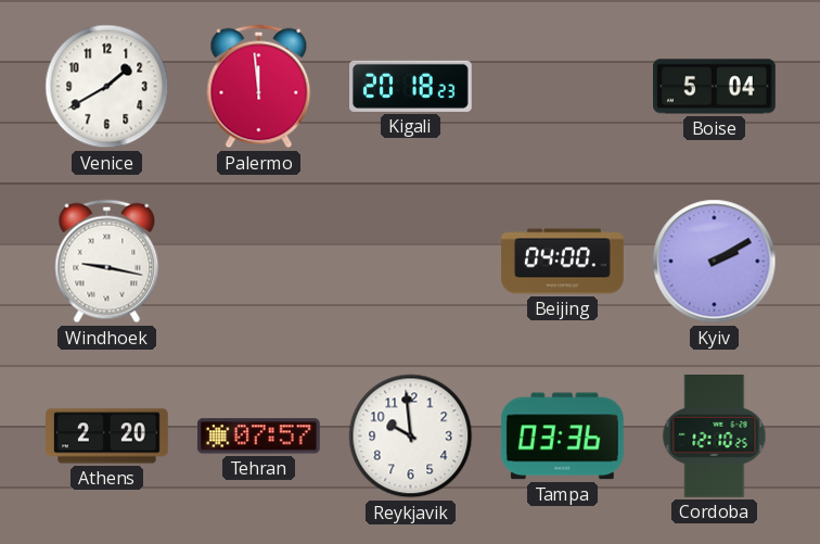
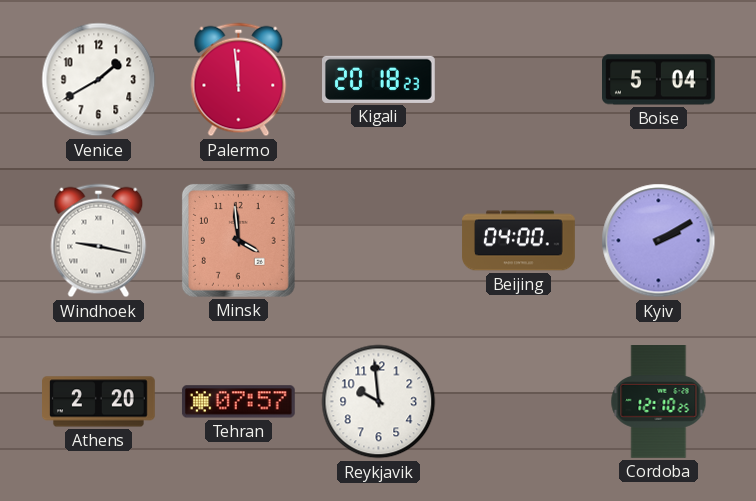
Minsk: none -> 3:59 (238, 240)
Tampa: 03:36 -> none (562, 437)
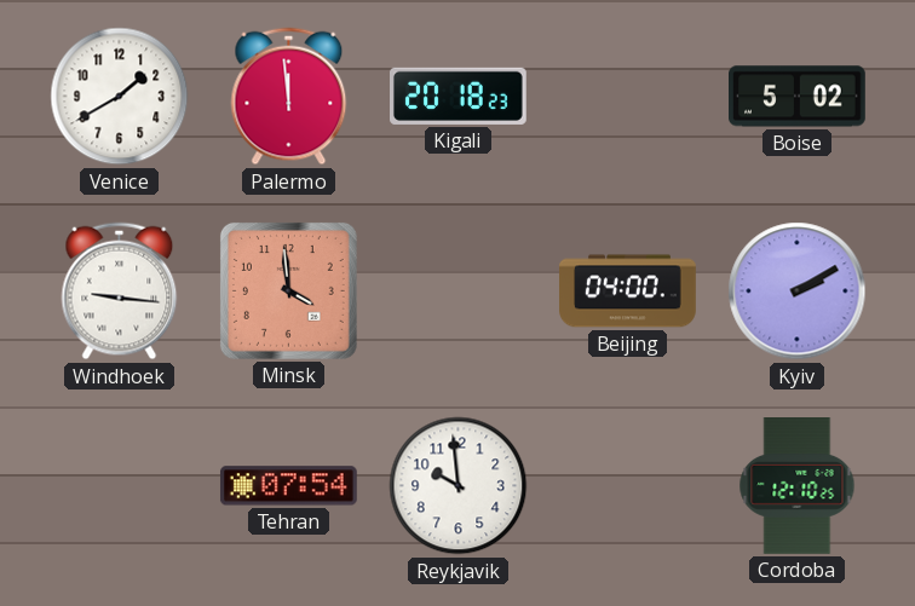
Boise: 5:04 -> 5:02 (798, 97)
Windhoek: 9:17 -> 9:16 (120, 292)
Athens: 2:20 -> none (99, 402)
Tehran: 07:57 -> 07:54 (288, 486)
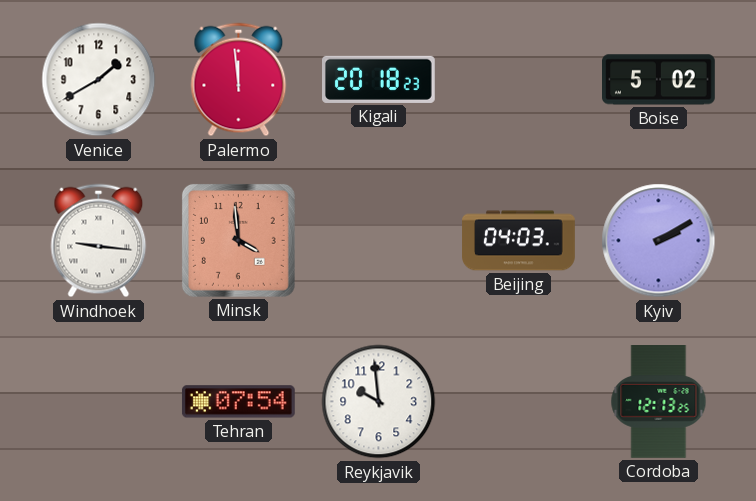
Beijing: 04:00 -> 04:03 (519, 241)
Cordoba: 12:10 -> 12:13 (659, 402)
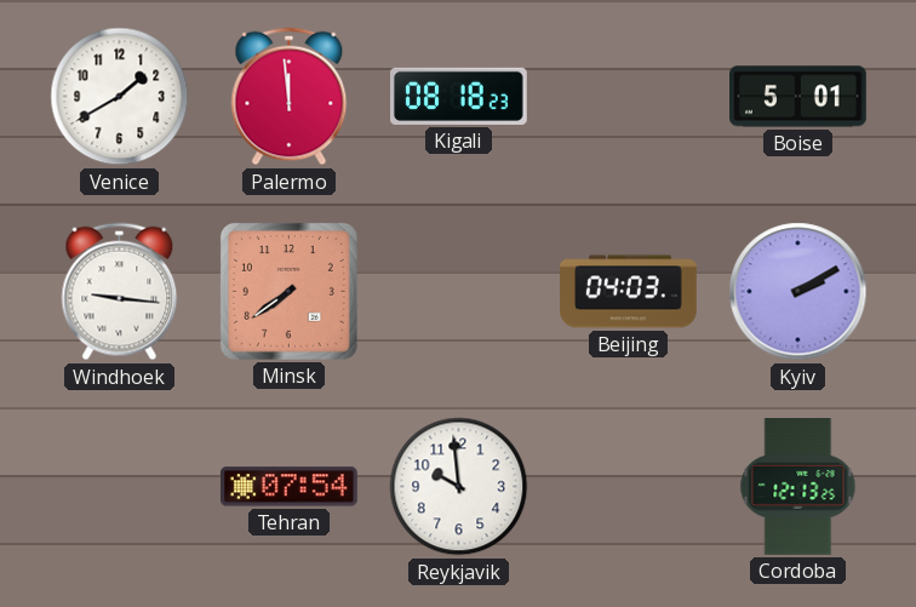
Kigali: 20:18 -> 08:18 (459, 96)
Boise: 5:02 -> 5:01 (798, 97)
Minsk: 3:59 -> 7:39 (288, 291)
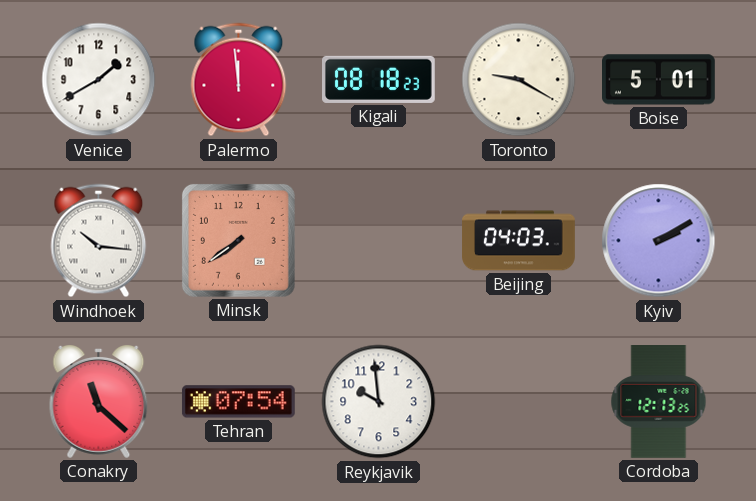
Toronto: none -> 9:20 (519, 80)
Windhoek: 9:16 -> 10:16 (99, 241)
Conakry: none -> 11:22 (99, 402)
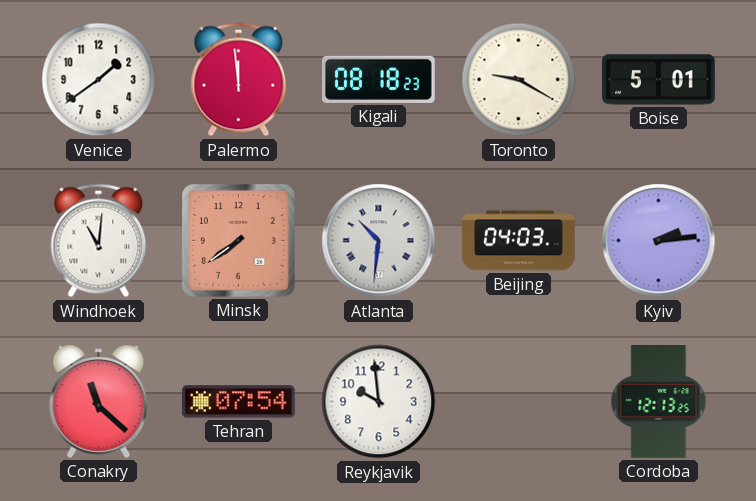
Venice: 1:40 -> 1:39 (99, 80)
Windhoek: 10:16 -> 11:01 (99, 241)
Atlanta: none -> 10:31 (379, 241)
Kyiv: 2:10 -> 2:14 (659, 241)
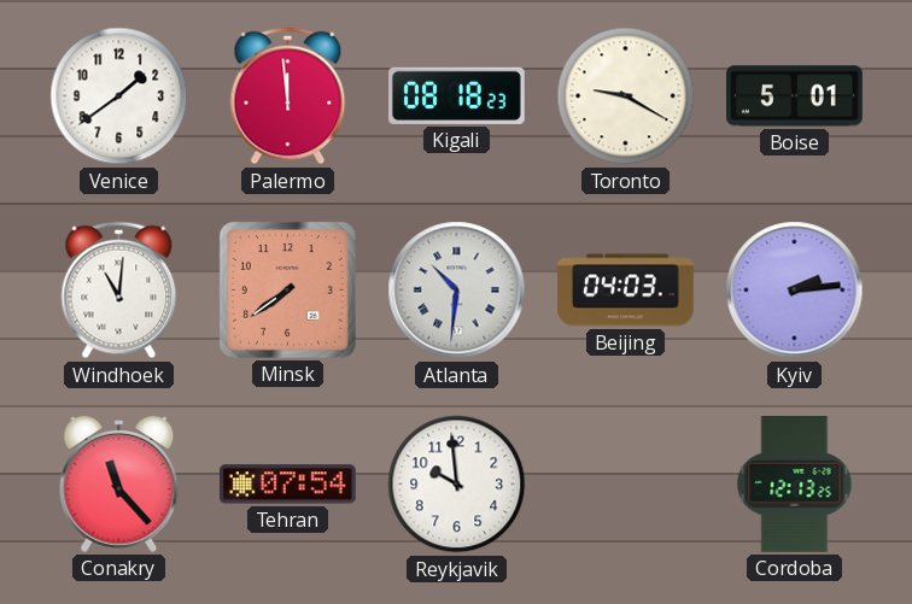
Conakry: 11:22 -> 11:23 (119, 485)
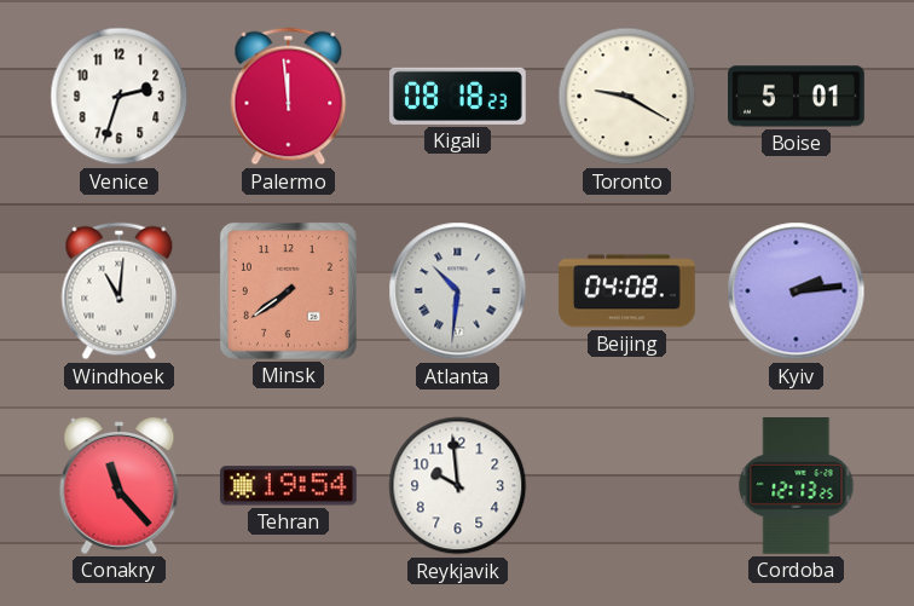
Venice: 1:39 -> 2:33 (120, 97)
Beijing: 04:03 -> 04:08 (627, 292)
Tehran: 07:54 -> 19:54 (288, 486)
